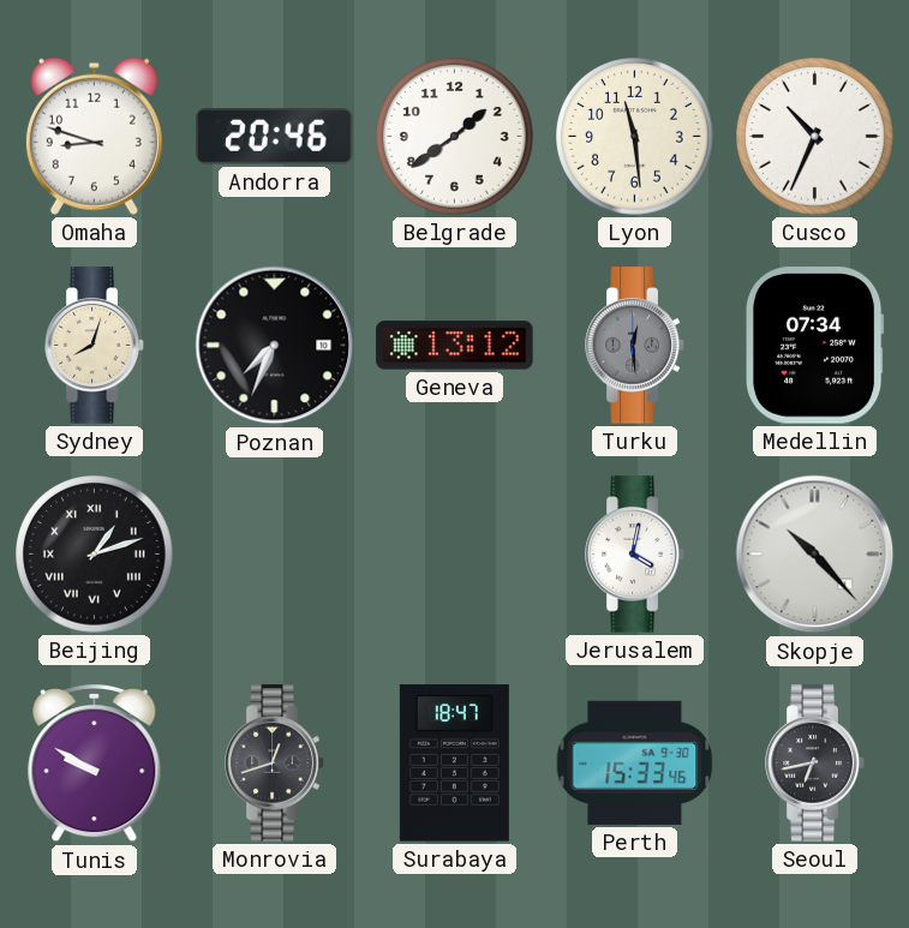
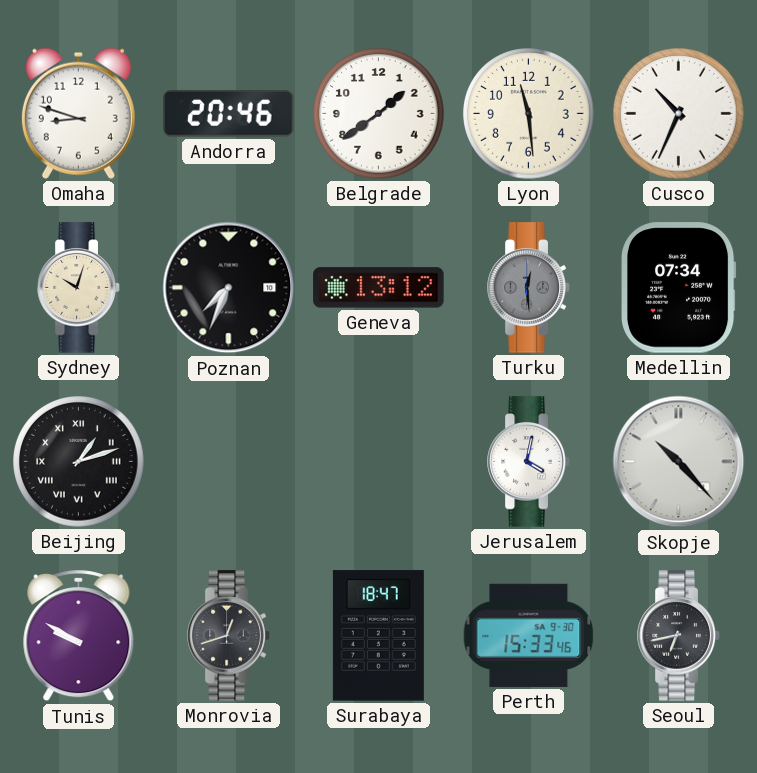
Sydney: 8:03 -> 10:03 (79, 288)
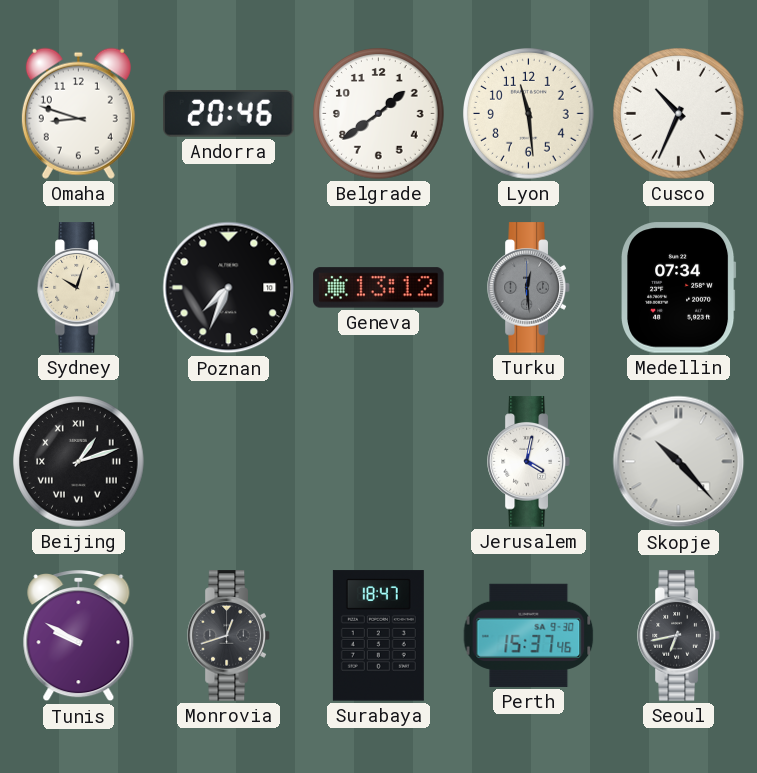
Perth: 15:33 -> 15:37 (529, 635)
